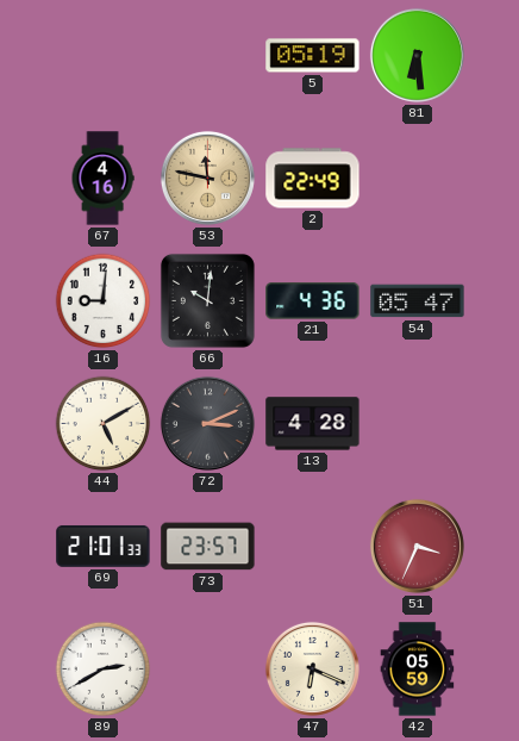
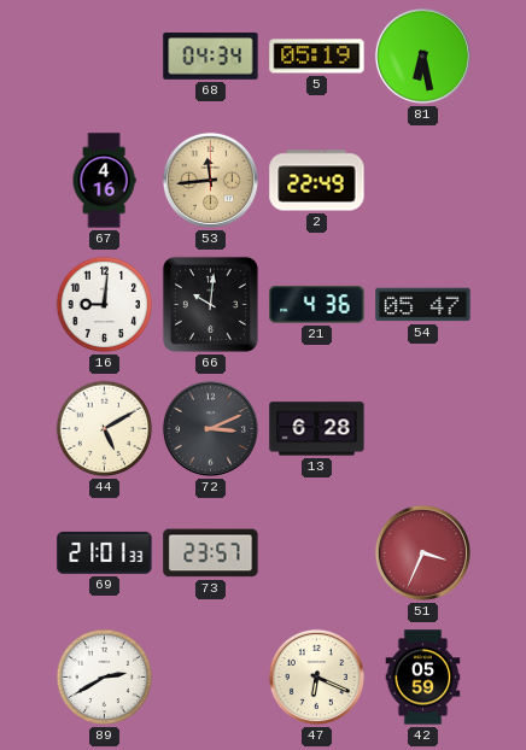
68: none -> 04:34 (211, 57)
81: 6:29 -> 6:28 (422, 55)
53: 11:47 -> 11:44 (210, 180)
13: 4:28 -> 6:28 (317, 429)
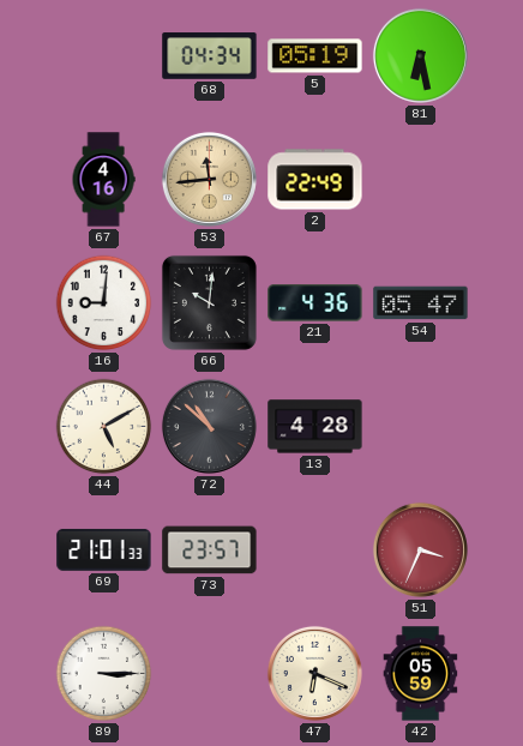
72: 3:11 -> 10:52 (209, 426)
13: 6:28 -> 4:28 (315, 427)
89: 2:40 -> 3:15 (104, 674)
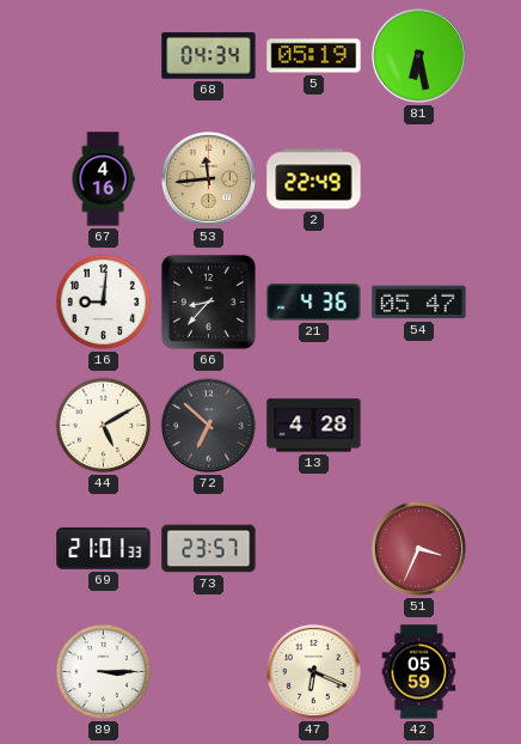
66: 10:01 -> 8:37 (208, 301)
72: 10:52 -> 6:52 (208, 425)
